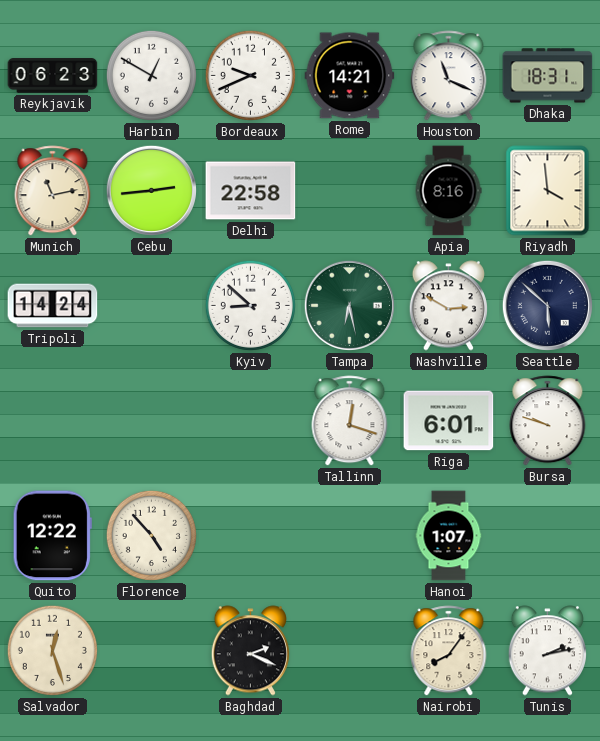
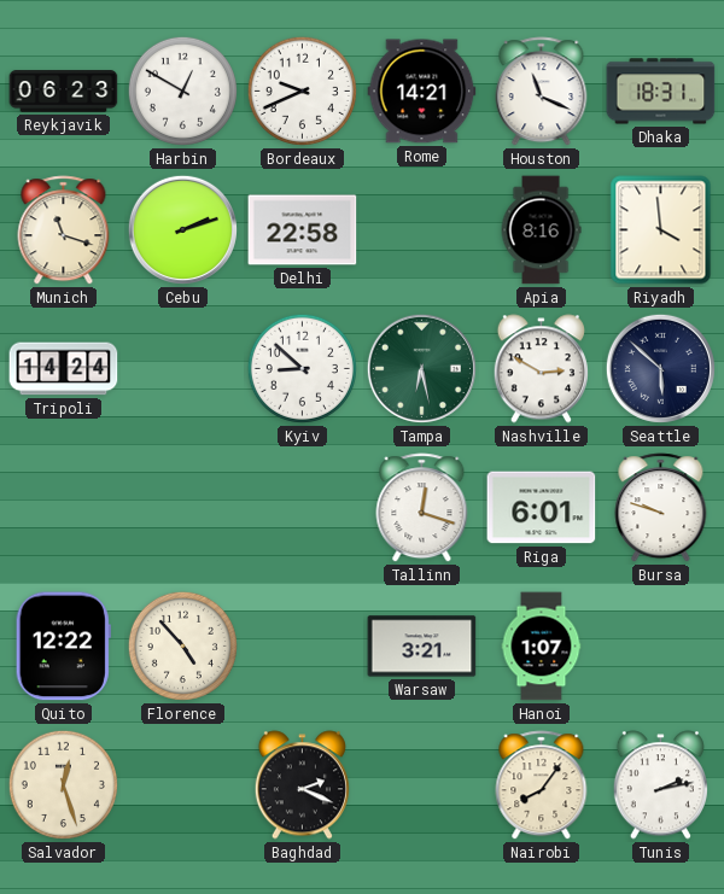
Munich: 11:13 -> 11:18 (64, 230)
Cebu: 2:44 -> 2:12 (182, 229)
Warsaw: none -> 3:21 (422, 647)
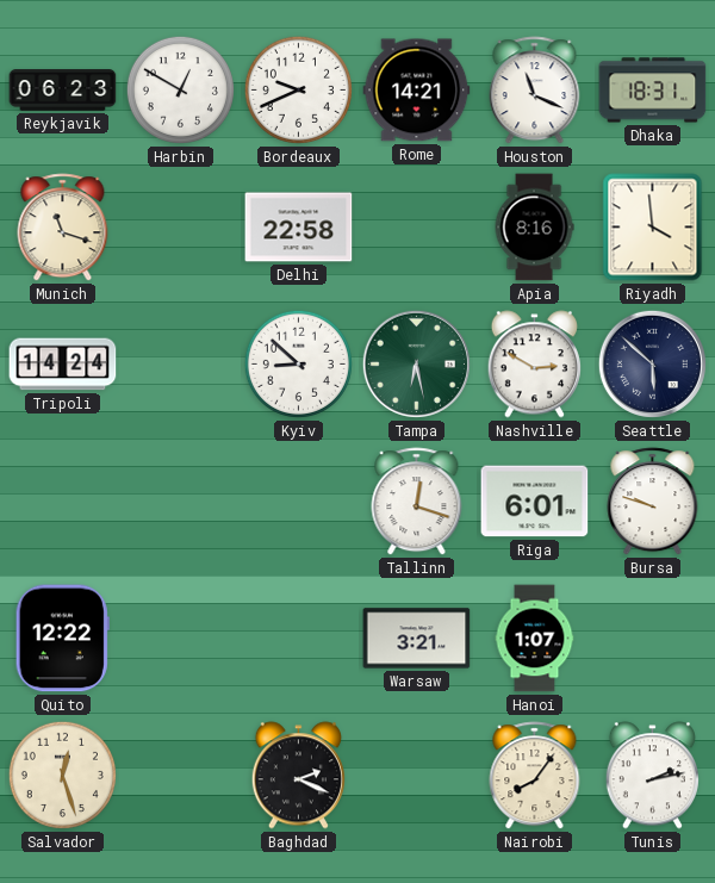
Cebu: 2:12 -> none (182, 229)
Florence: 4:53 -> none (182, 645)
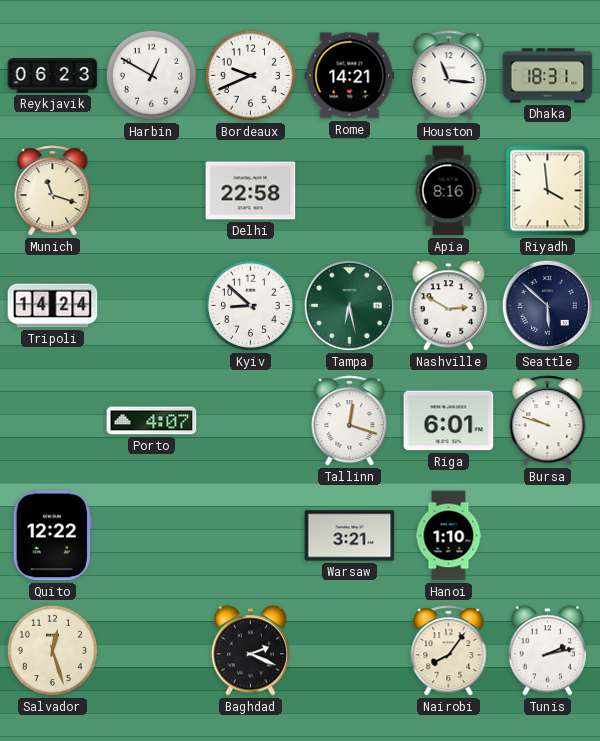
Houston: 11:19 -> 11:16 (449, 76)
Porto: none -> 4:07 (152, 421)
Hanoi: 1:07 -> 1:10 (449, 536)
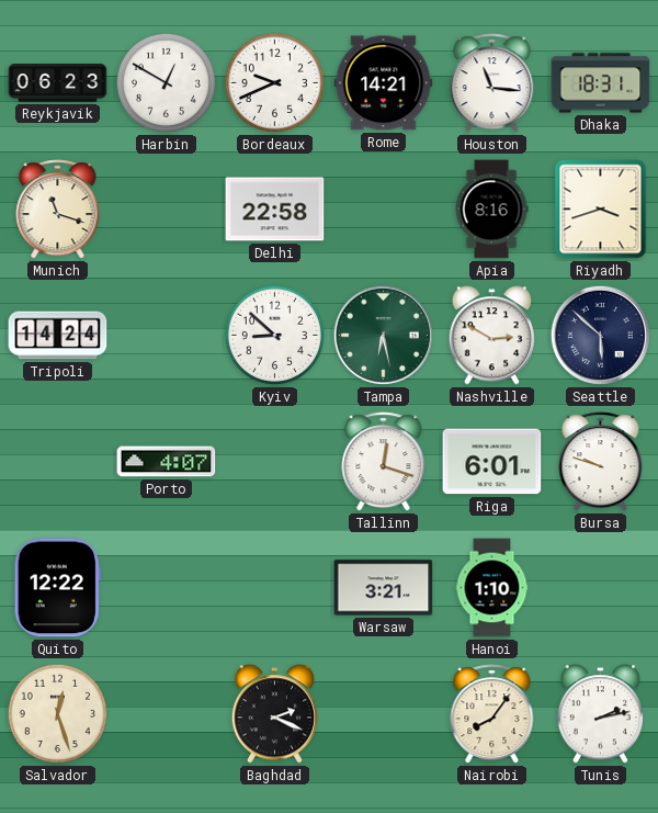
Riyadh: 3:59 -> 3:42 (601, 210)
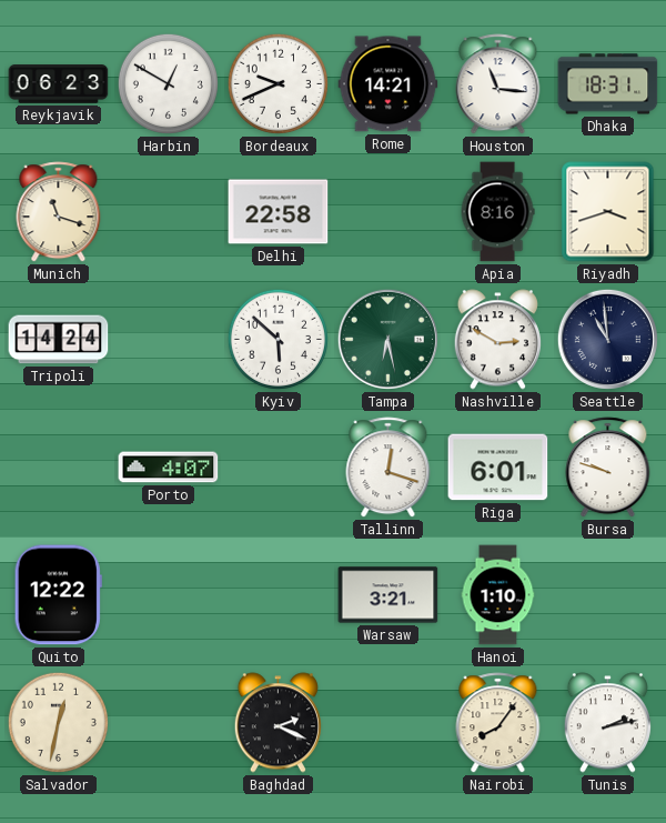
Kyiv: 8:52 -> 5:52 (277, 339)
Seattle: 5:52 -> 10:59 (607, 339)
Salvador: 12:27 -> 12:32 (58, 722)
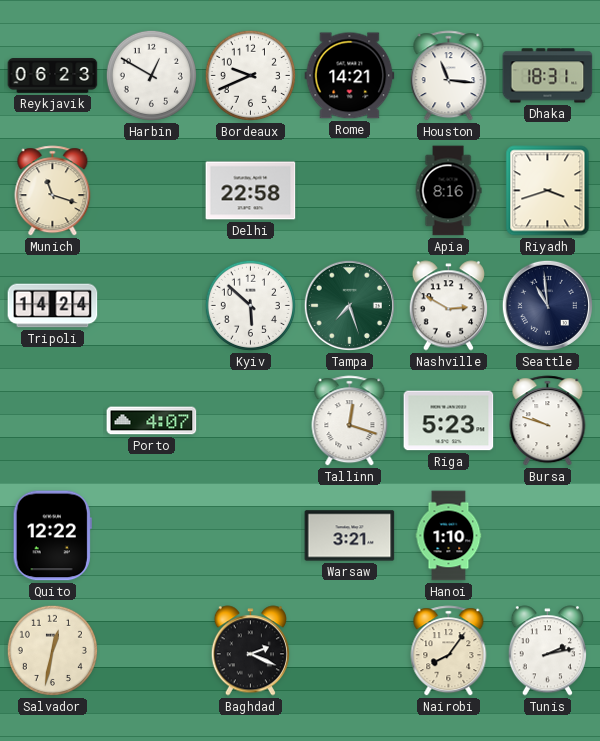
Tampa: 6:28 -> 7:27 (349, 305)
Riga: 6:01 -> 5:23 (449, 421)
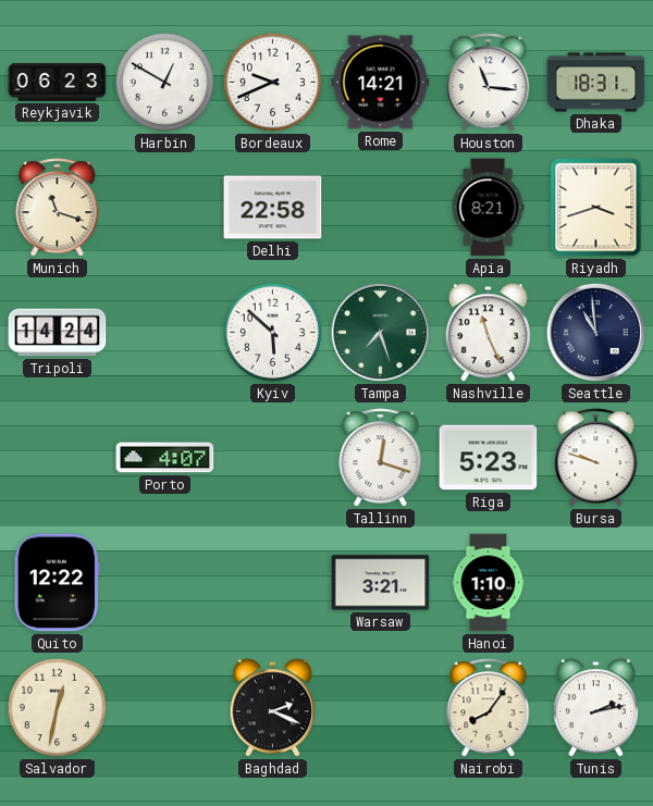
Apia: 8:16 -> 8:21 (488, 208)
Nashville: 2:50 -> 11:26 (488, 333)
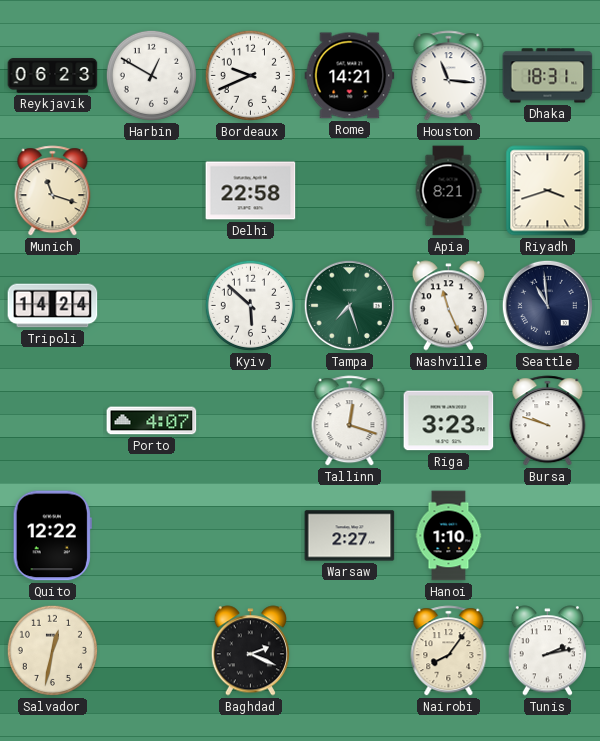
Riga: 5:23 -> 3:23 (449, 421)
Warsaw: 3:21 -> 2:27 (350, 536)
